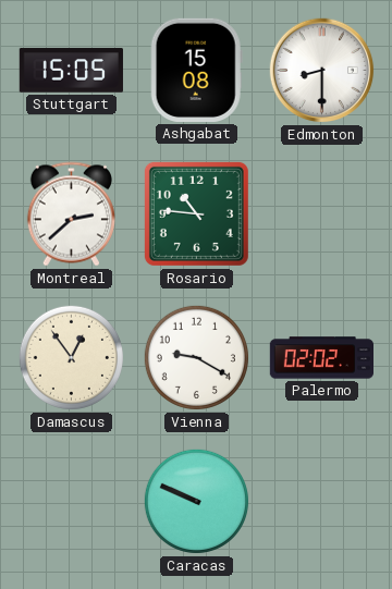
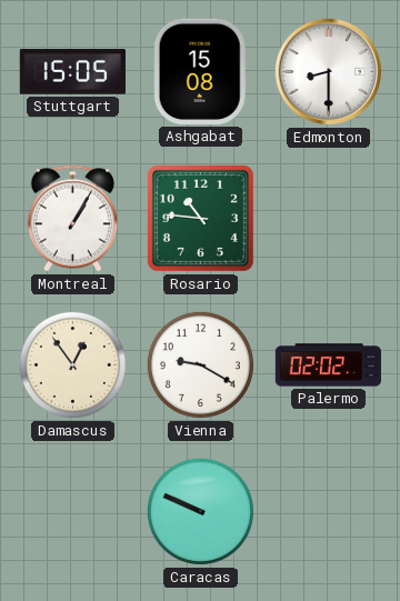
Montreal: 2:38 -> 1:05 (72, 219)
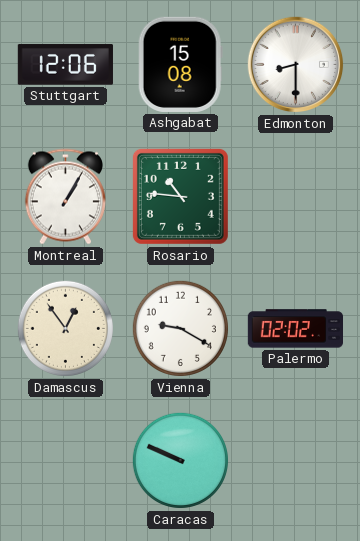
Stuttgart: 15:05 -> 12:06 (65, 65)
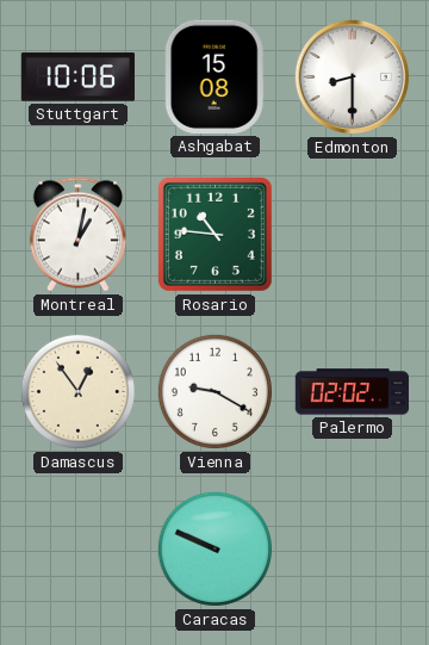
Stuttgart: 12:06 -> 10:06 (77, 77)
Montreal: 1:05 -> 1:02 (77, 235)
